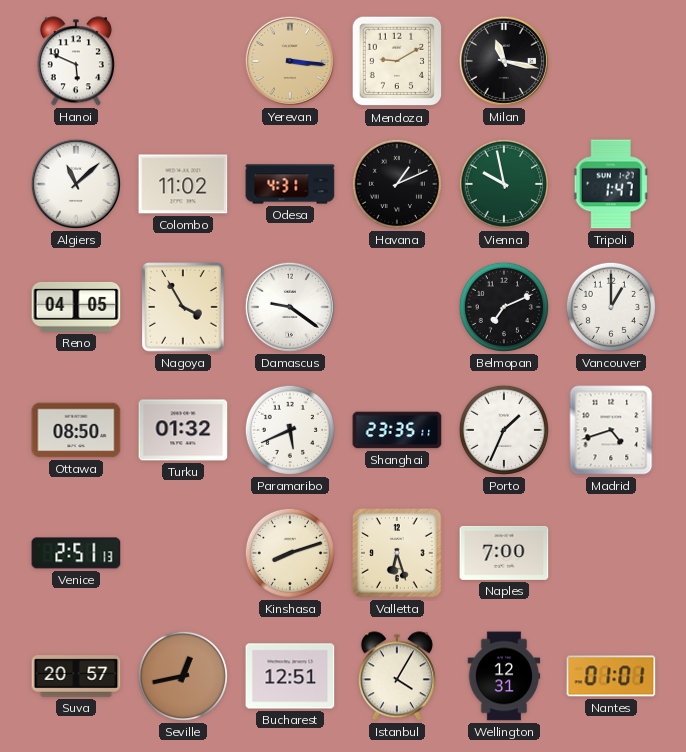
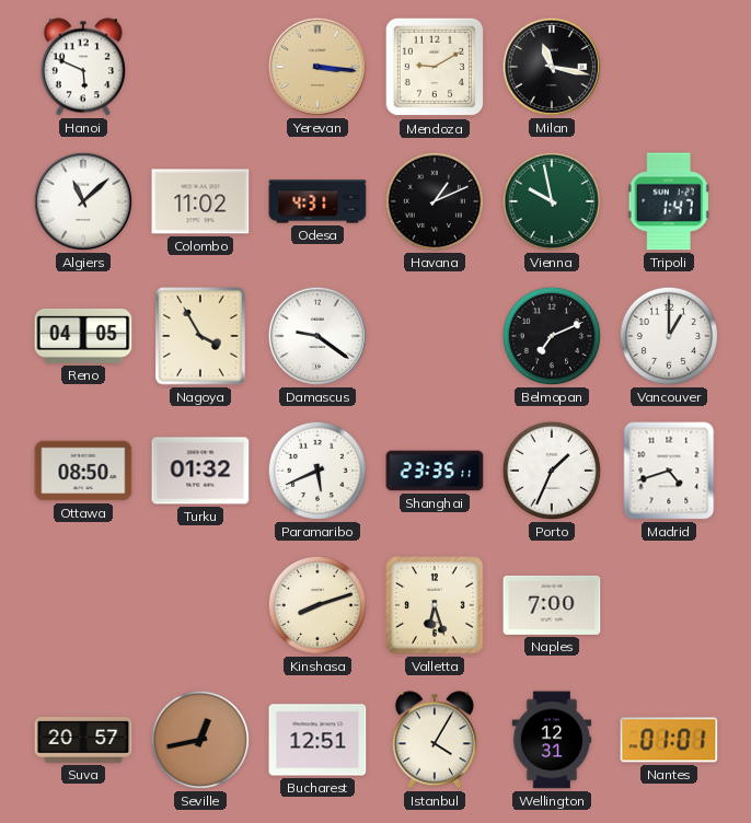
Venice: 2:51 -> none (76, 553)
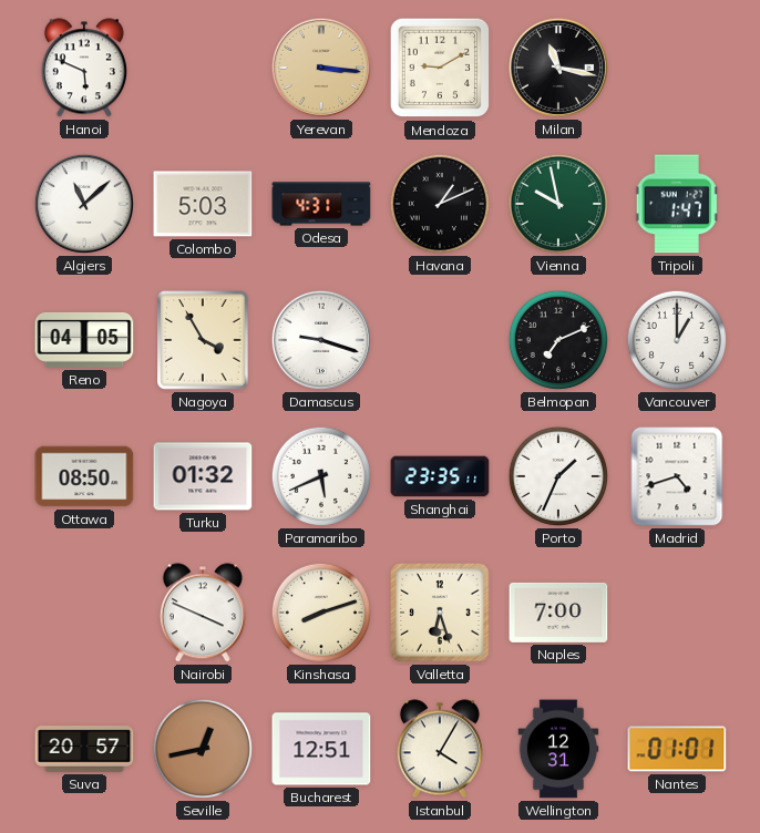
Colombo: 11:02 -> 5:03 (203, 204)
Damascus: 9:21 -> 9:18 (321, 340)
Nairobi: none -> 3:49 (203, 613)
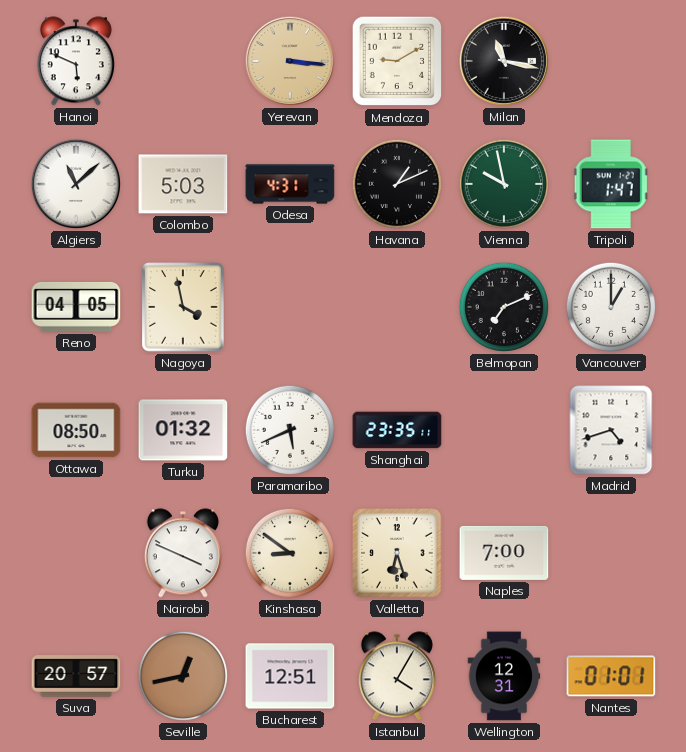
Nagoya: 3:55 -> 3:58 (183, 307)
Damascus: 9:18 -> none (321, 340)
Porto: 1:34 -> none (558, 476)
Kinshasa: 8:12 -> 8:51 (290, 553)
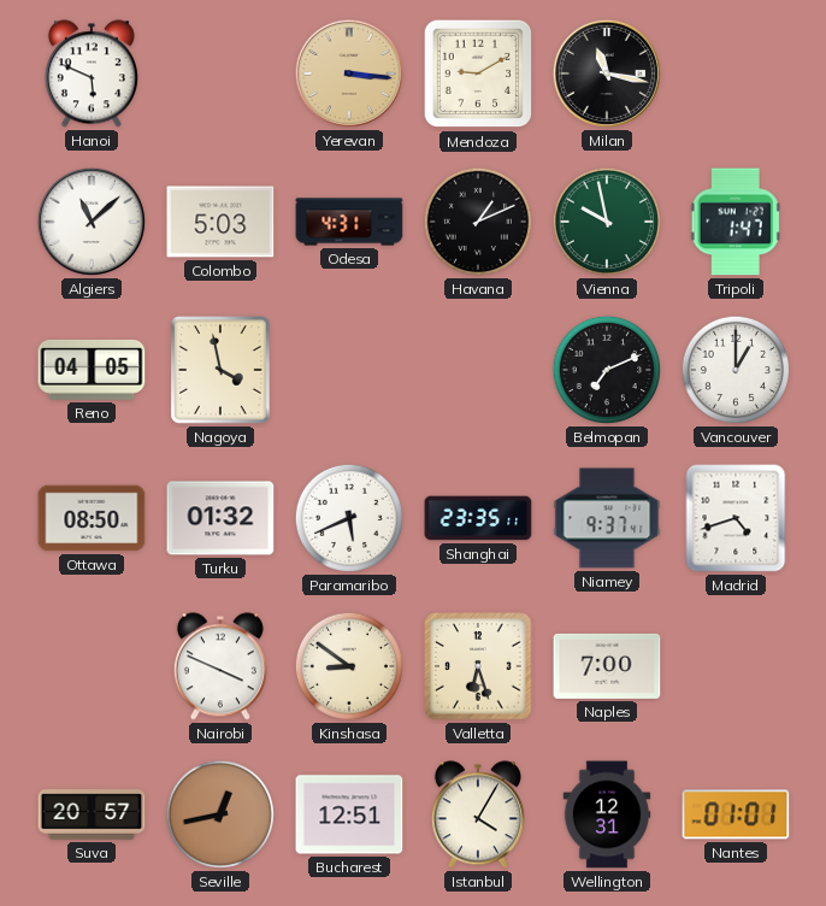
Niamey: none -> 9:37 (607, 518)
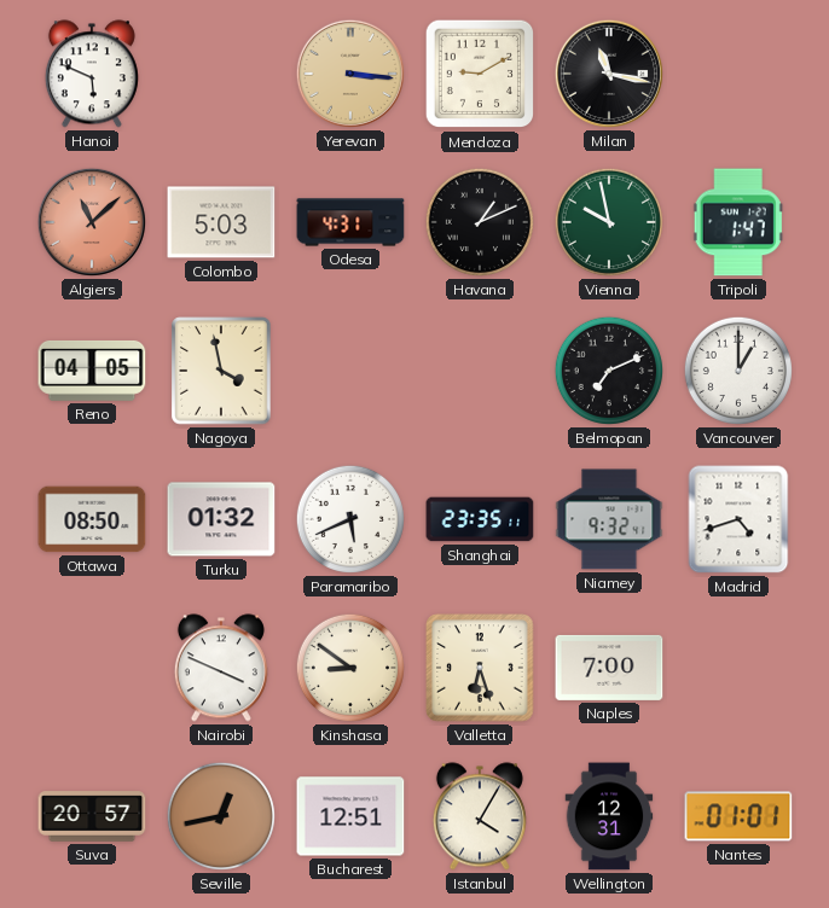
Algiers dial: white -> salmon (92, 222)
Niamey: 9:37 -> 9:32 (609, 519)
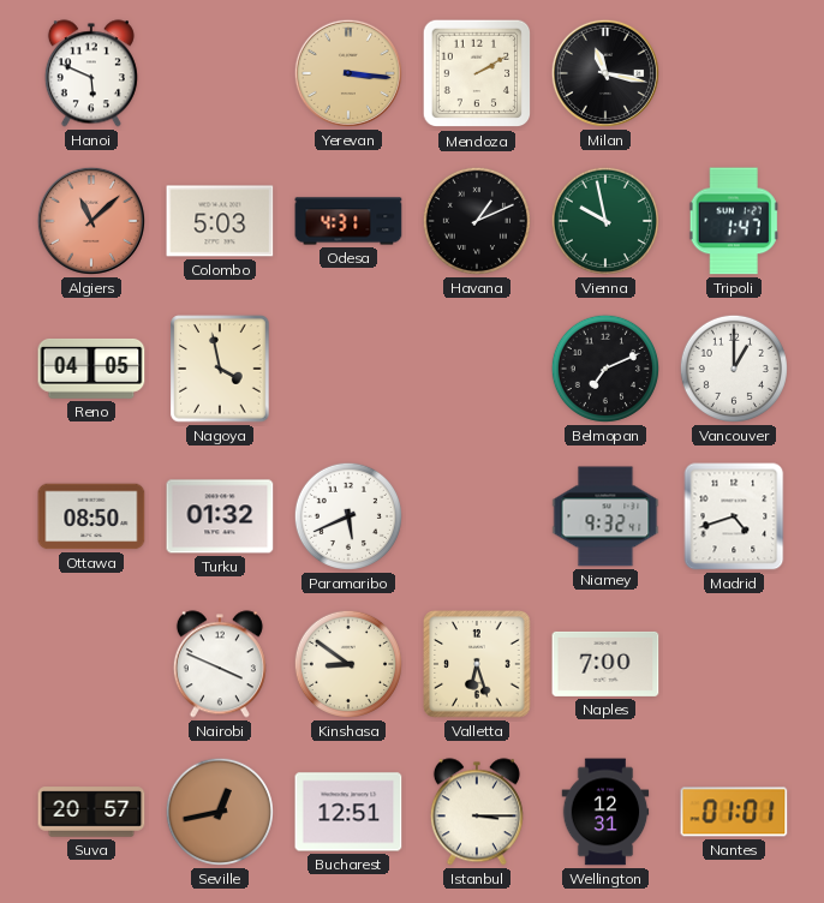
Mendoza: 9:10 -> 2:10 (477, 73)
Shanghai: 23:35 -> none (480, 519)
Istanbul: 4:05 -> 3:15 (477, 812)
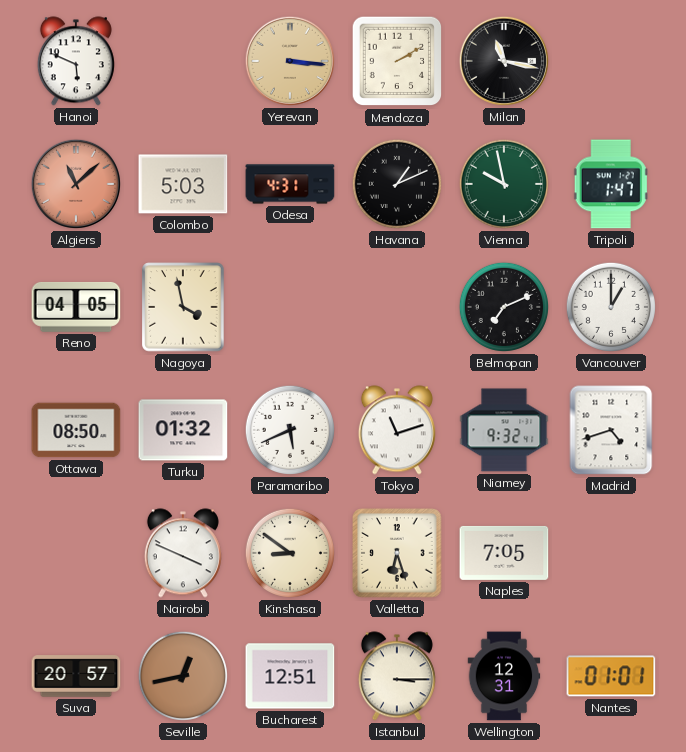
Tokyo: none -> 11:12 (397, 430)
Naples: 7:00 -> 7:05 (504, 553)
